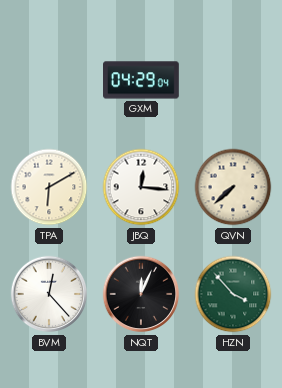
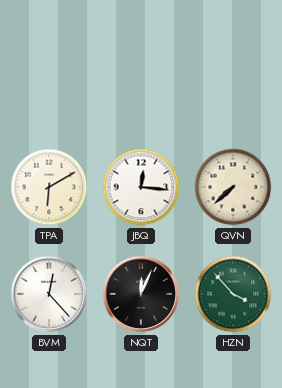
GXM: 04:29 -> none (142, 80)
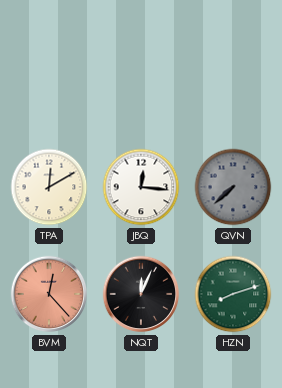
TPA: 6:10 -> 12:10 (49, 187)
QVN dial: cream -> grey (233, 187)
BVM dial: white -> salmon (49, 294)
HZN: 3:53 -> 8:12 (233, 294)
